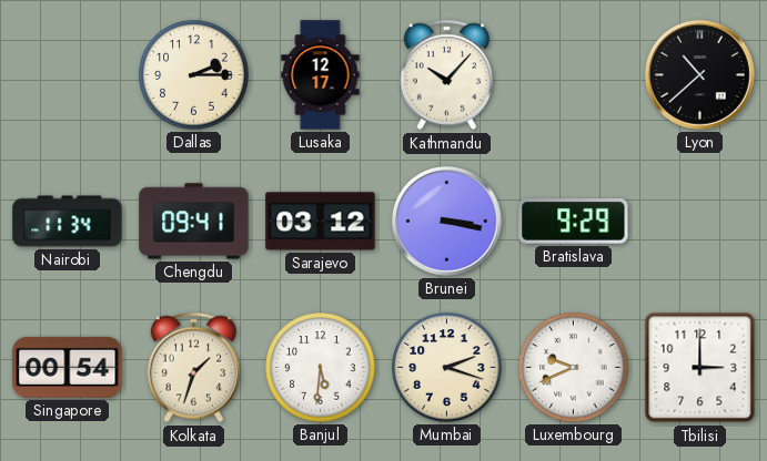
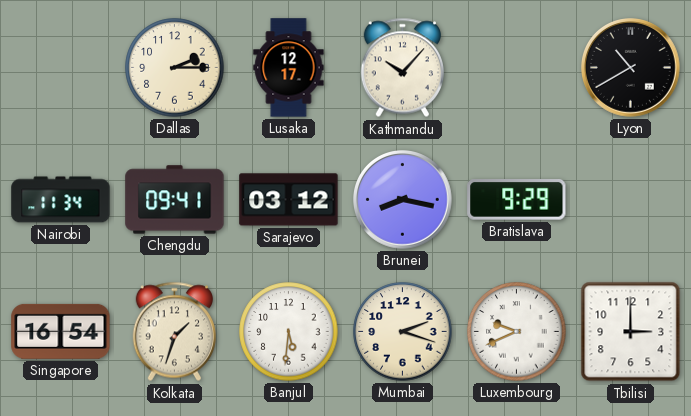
Lyon: 10:38 -> 10:40 (631, 68)
Brunei: 3:17 -> 8:17 (403, 200)
Singapore: 00:54 -> 16:54 (61, 331)
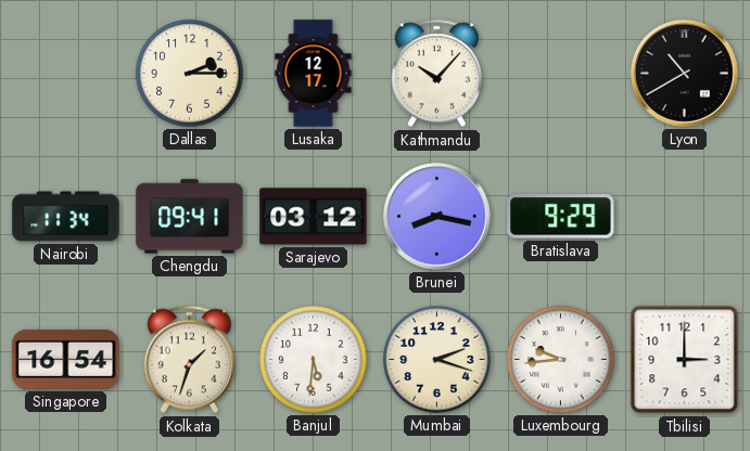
Luxembourg: 9:41 -> 9:44 (561, 360)
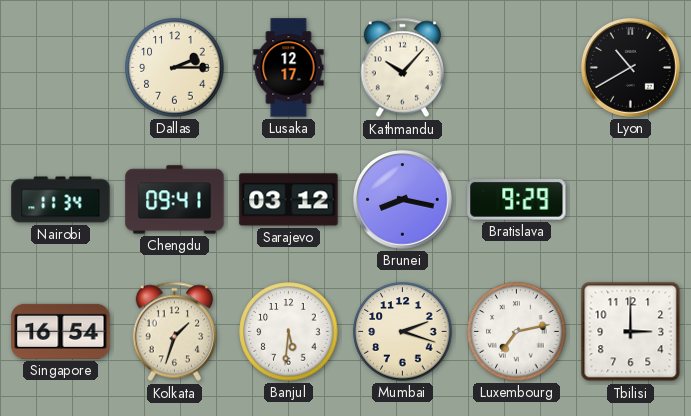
Luxembourg: 9:44 -> 7:13 (517, 332)
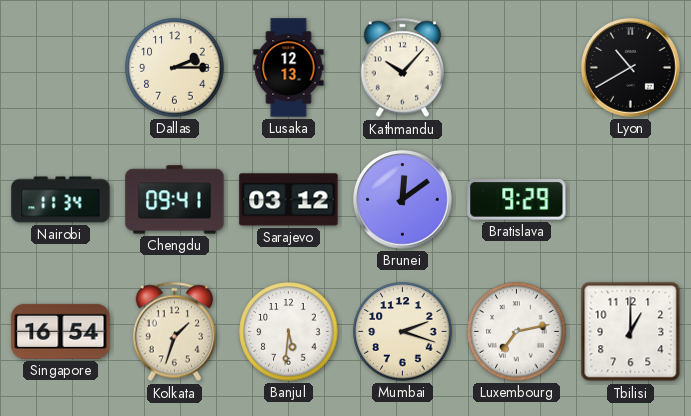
Lusaka: 12:17 -> 12:13 (289, 68)
Brunei: 8:17 -> 12:09 (403, 200)
Tbilisi: 3:00 -> 1:00 (631, 332)
